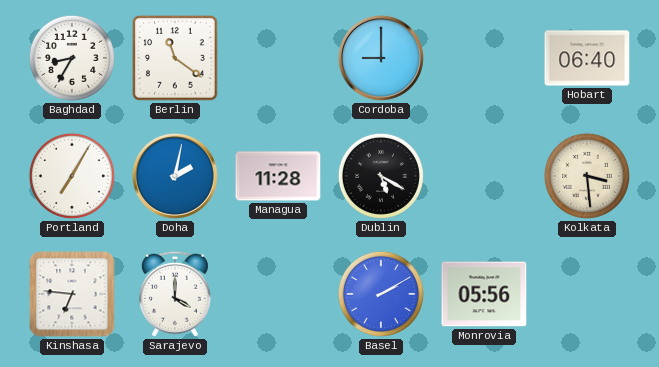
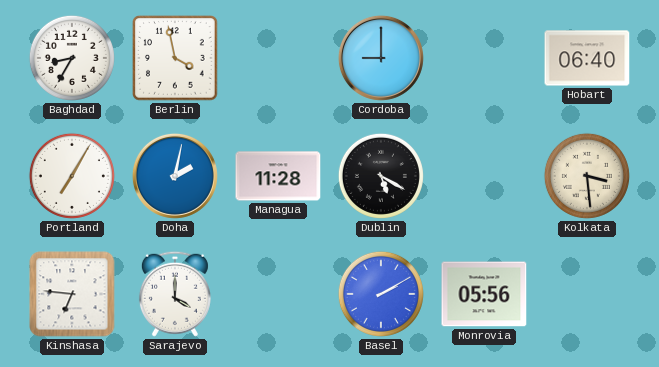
Berlin: 11:21 -> 3:58 (175, 58)
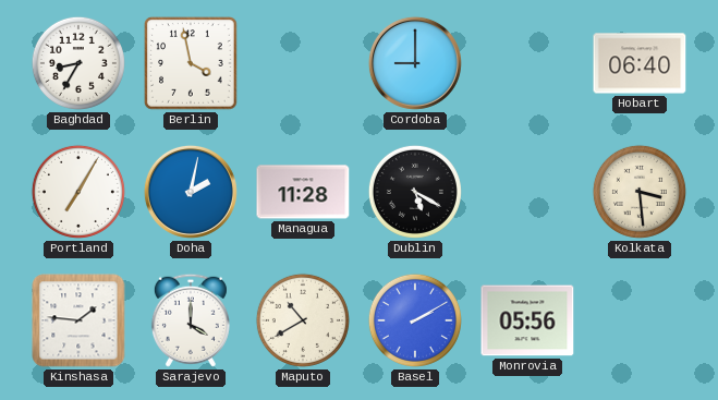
Kinshasa: 6:46 -> 1:46 (78, 320)
Maputo: none -> 10:40 (303, 320)
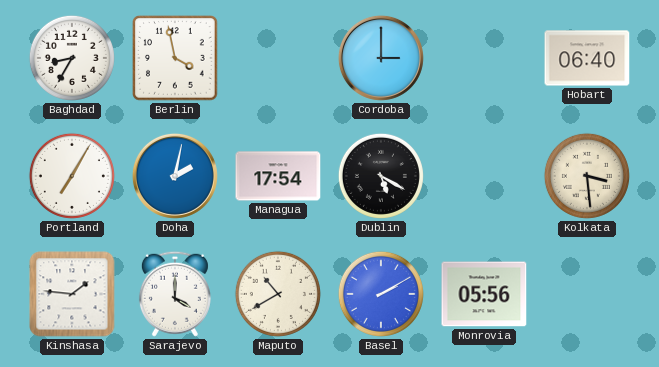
Cordoba: 9:00 -> 3:00 (381, 58)
Managua: 11:28 -> 17:54 (278, 176)
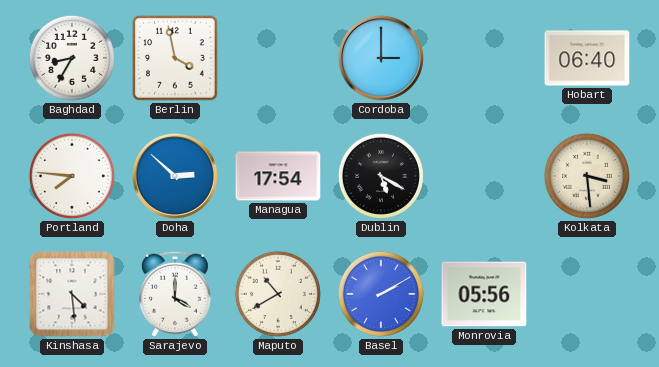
Portland: 7:05 -> 7:46 (72, 176)
Doha: 2:02 -> 2:52 (175, 176)
Kinshasa: 1:46 -> 4:29 (72, 294)
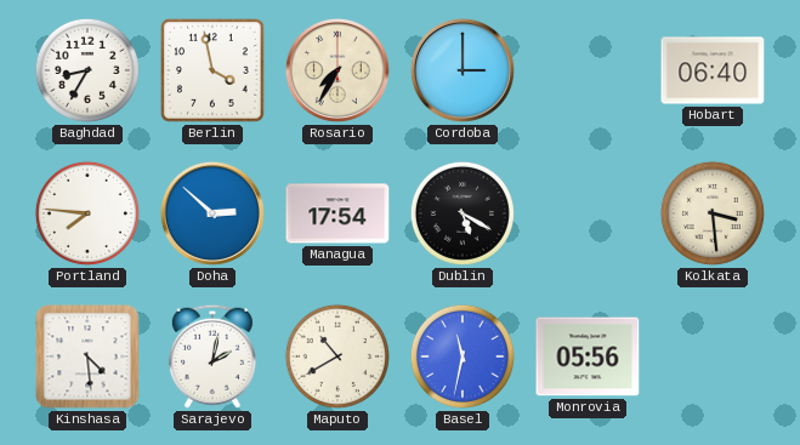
Rosario: none -> 7:35 (337, 70)
Sarajevo: 4:00 -> 2:02 (212, 356)
Basel: 2:10 -> 11:32 (463, 356)
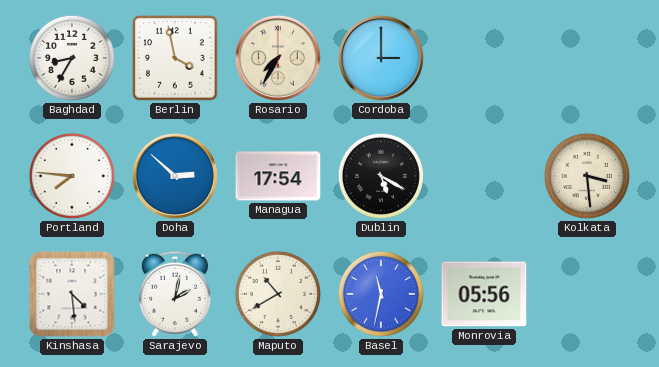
Hobart: 06:40 -> none (713, 70)
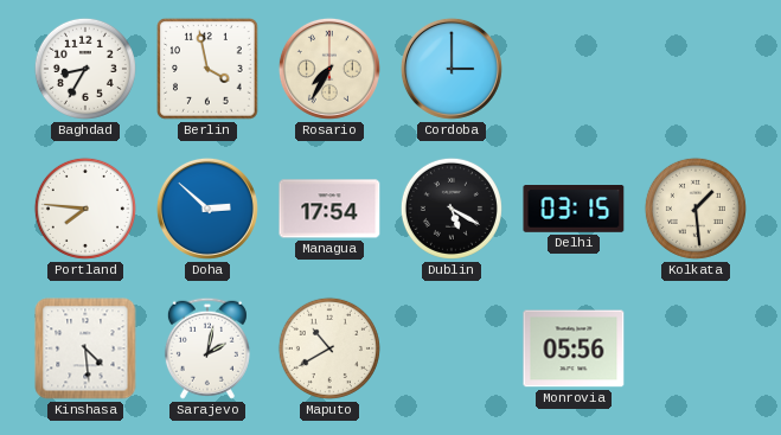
Delhi: none -> 03:15 (574, 210)
Kolkata: 3:29 -> 1:29 (696, 209)
Basel: 11:32 -> none (381, 294)
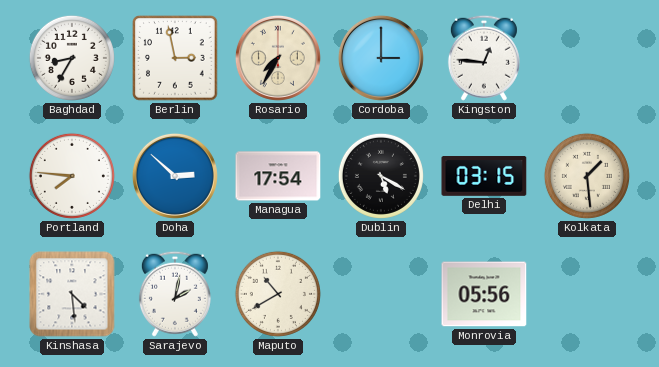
Berlin: 3:58 -> 2:58 (175, 58)
Kingston: none -> 12:46 (484, 58)
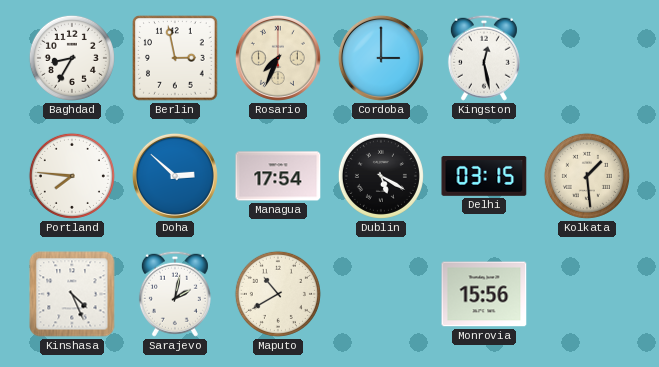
Rosario: 7:35 -> 7:34 (278, 58)
Kingston: 12:46 -> 12:28 (484, 58)
Kinshasa: 4:29 -> 4:26 (72, 294)
Monrovia: 05:56 -> 15:56 (484, 294)
